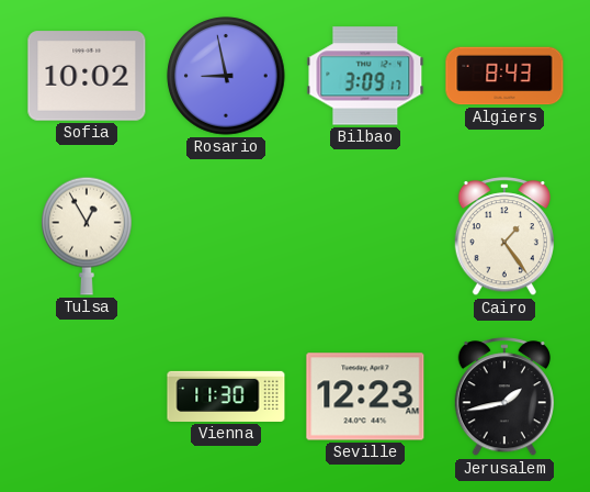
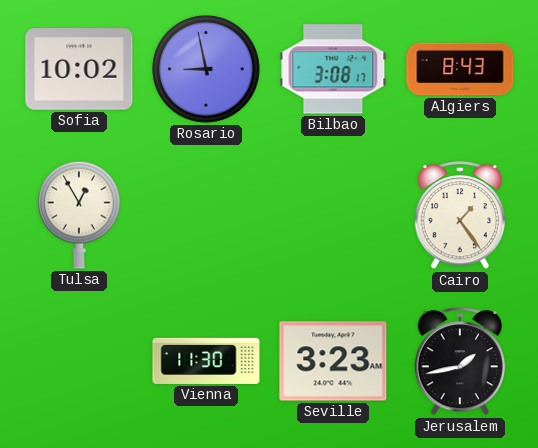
Bilbao: 3:09 -> 3:08 (333, 69)
Seville: 12:23 -> 3:23 (333, 361)
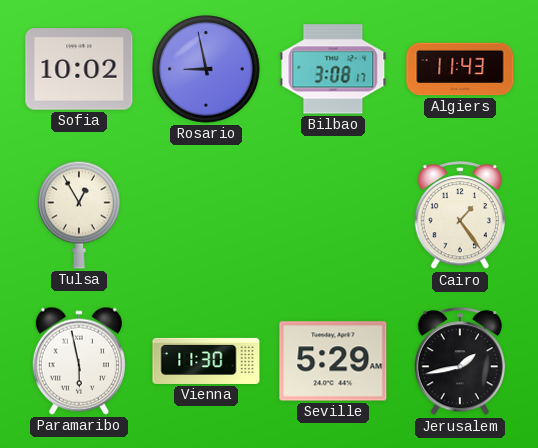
Algiers: 8:43 -> 11:43 (460, 69)
Paramaribo: none -> 5:58 (79, 361)
Seville: 3:23 -> 5:29 (333, 361)
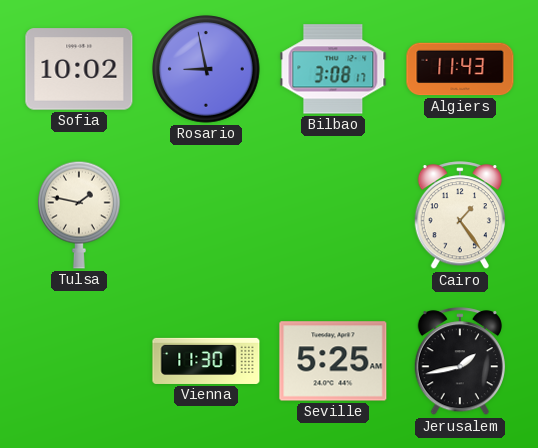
Tulsa: 12:55 -> 1:47 (80, 215)
Paramaribo: 5:58 -> none (79, 361)
Seville: 5:29 -> 5:25 (333, 361)
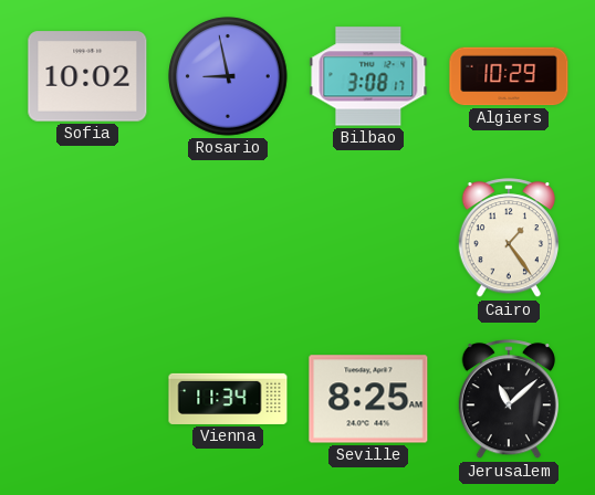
Algiers: 11:43 -> 10:29 (509, 76)
Tulsa: 1:47 -> none (80, 215)
Vienna: 11:30 -> 11:34 (228, 399)
Seville: 5:25 -> 8:25 (368, 399)
Jerusalem: 1:43 -> 11:08 (509, 400)
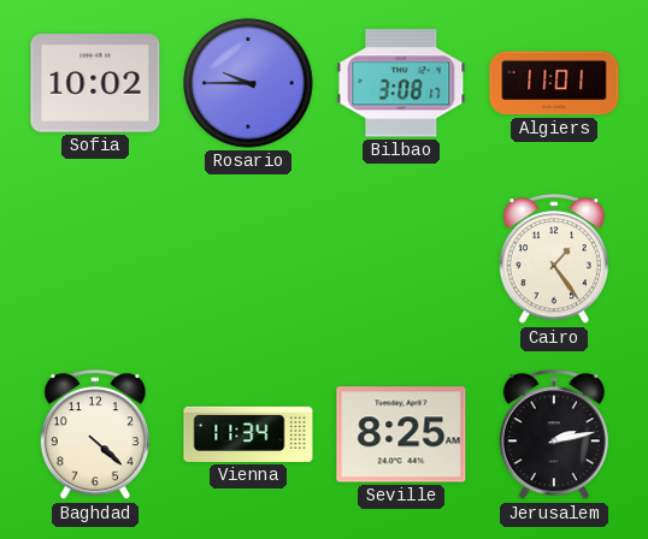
Rosario: 8:58 -> 9:45 (248, 83)
Algiers: 10:29 -> 11:01 (554, 83)
Baghdad: none -> 4:22 (95, 436)
Jerusalem: 11:08 -> 2:13 (554, 436)
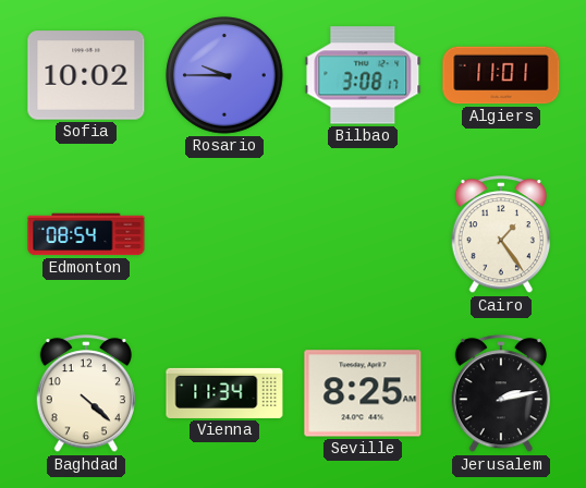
Edmonton: none -> 08:54 (86, 234)
